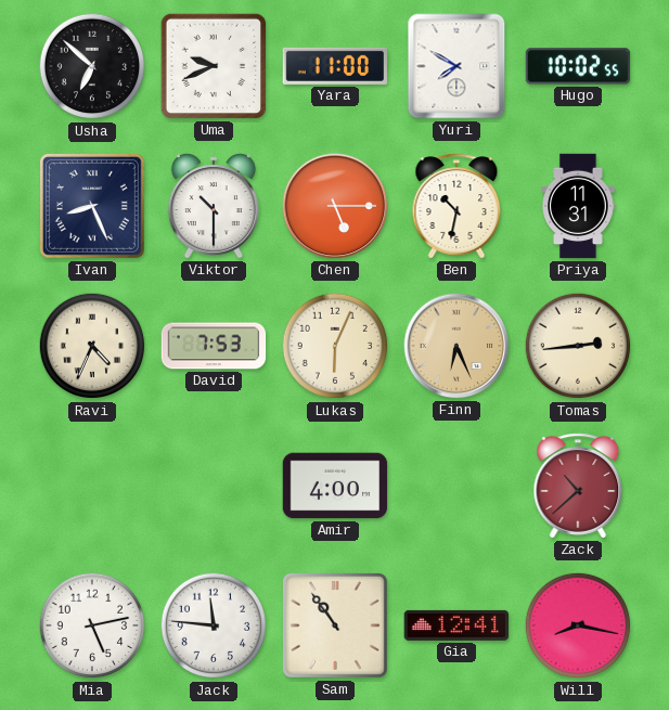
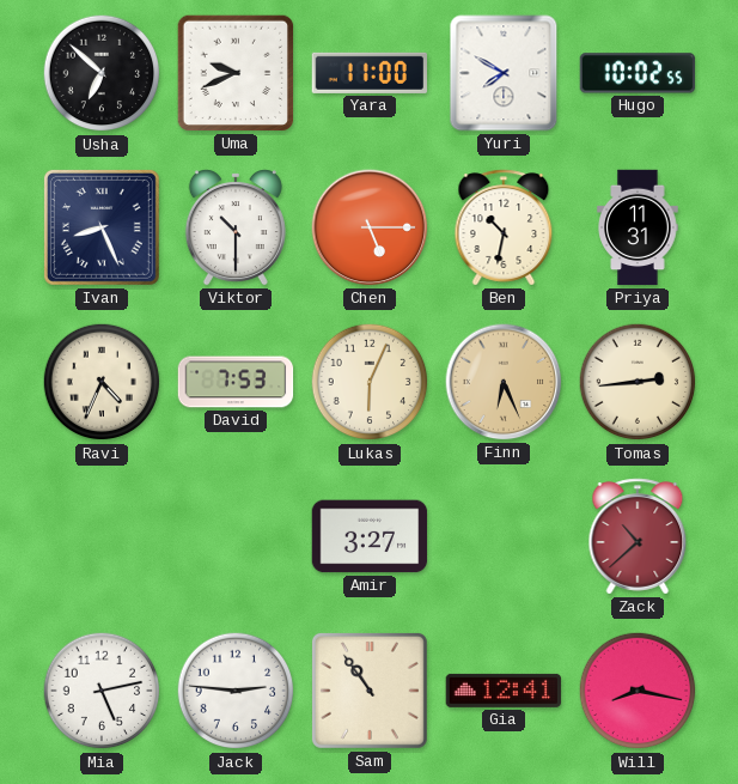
Amir: 4:00 -> 3:27 (370, 536)
Jack: 11:46 -> 2:46 (236, 691)
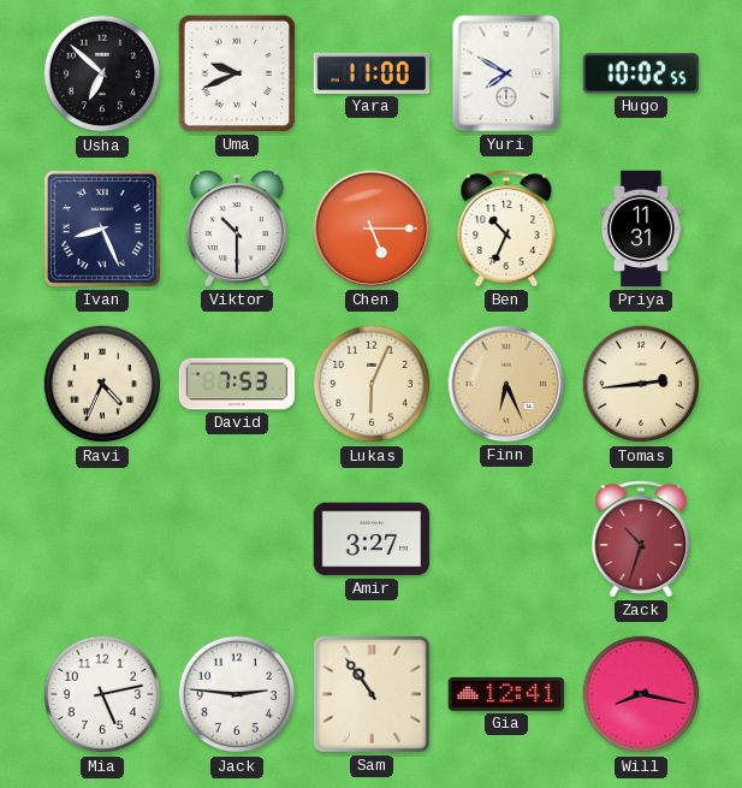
Ben: 10:32 -> 10:34 (506, 229)
Zack: 10:38 -> 10:33 (641, 539)
